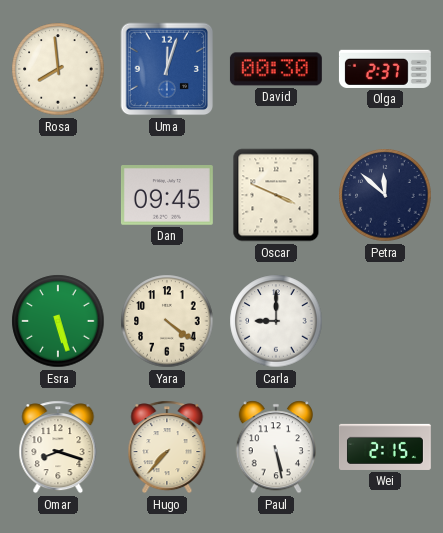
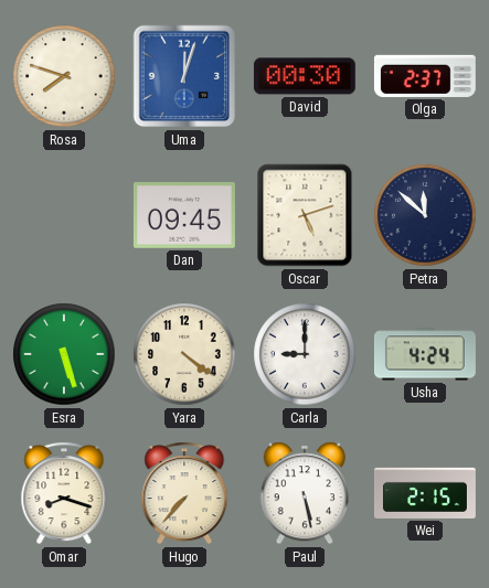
Rosa: 7:59 -> 7:48 (64, 76)
Oscar: 3:49 -> 5:12 (305, 215)
Usha: none -> 4:24 (425, 354)
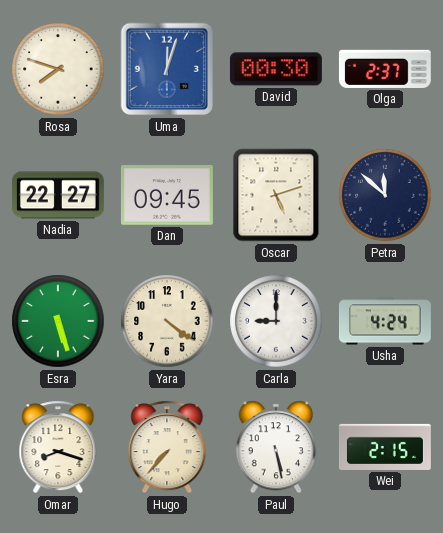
Nadia: none -> 22:27 (58, 195)
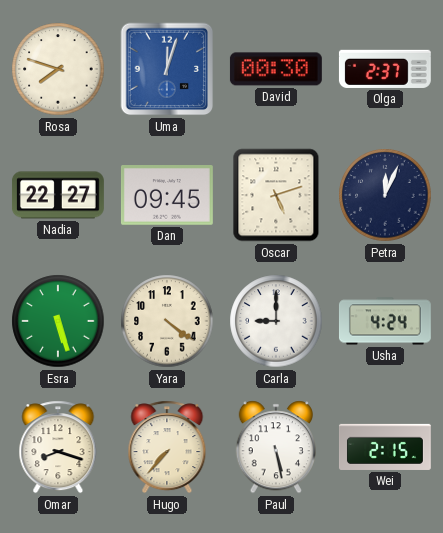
Petra: 11:52 -> 12:04 (385, 195)
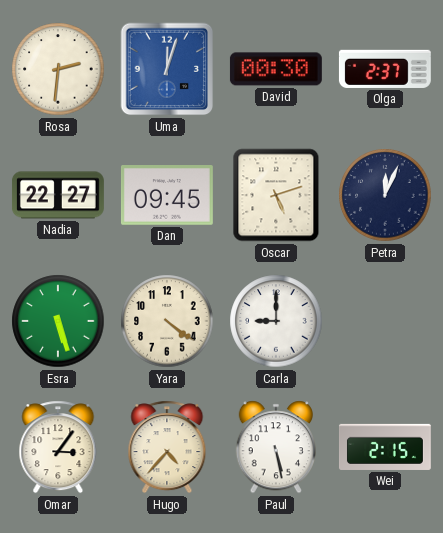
Rosa: 7:48 -> 2:31 (58, 69)
Usha: 4:24 -> none (385, 321)
Omar: 8:18 -> 3:06 (58, 447)
Hugo: 7:37 -> 4:37 (167, 447)
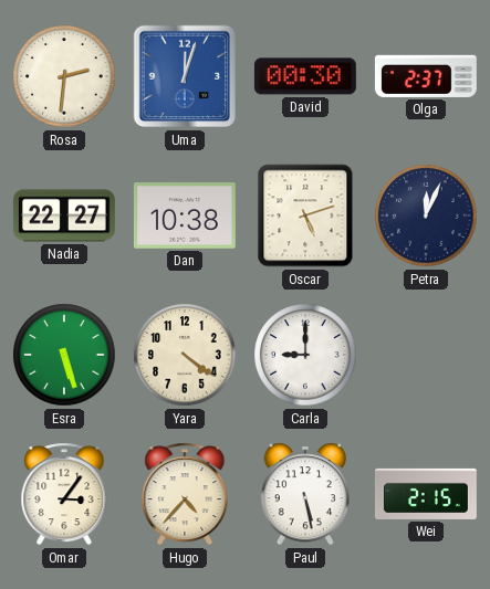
Dan: 09:45 -> 10:38 (185, 217)
